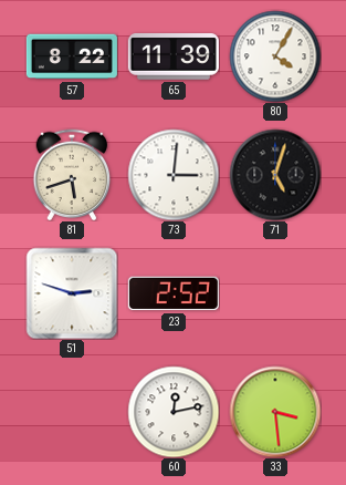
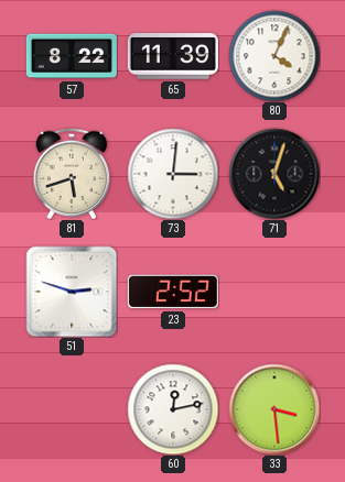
80: 4:05 -> 4:04 (274, 56)
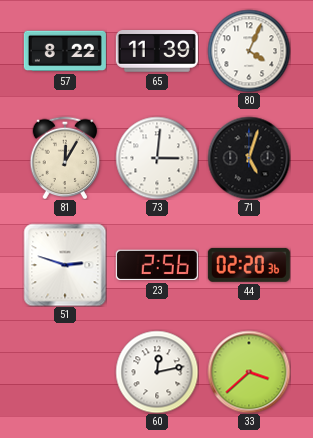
81: 5:42 -> 12:05 (65, 158)
23: 2:52 -> 2:56 (157, 265)
44: none -> 02:20 (249, 265)
33: 3:29 -> 3:38 (249, 372)
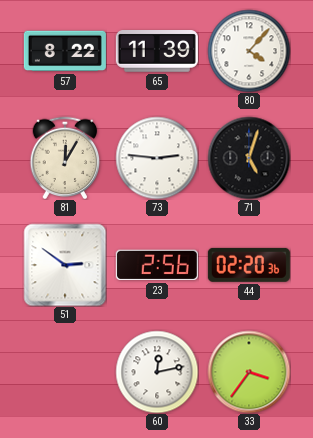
80: 4:04 -> 4:07 (249, 51)
73: 3:01 -> 2:46 (157, 158)
51: 2:48 -> 2:51 (65, 265)
33: 3:38 -> 3:36 (249, 372)
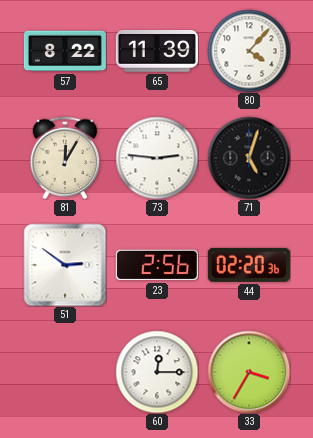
60: 12:13 -> 12:15 (157, 372)
33: 3:36 -> 3:35 (249, 372)
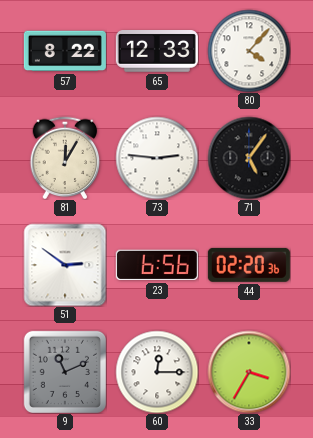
65: 11:39 -> 12:33 (157, 52)
71: 5:03 -> 5:06 (249, 158)
23: 2:56 -> 6:56 (157, 265)
9: none -> 11:11 (64, 371)
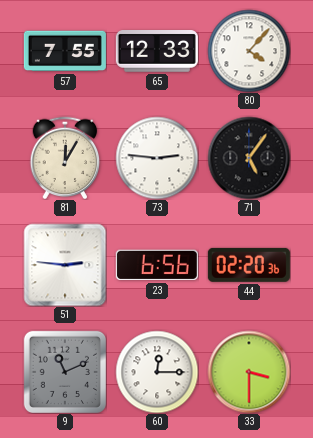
57: 8:22 -> 7:55 (65, 51)
51: 2:51 -> 2:46 (65, 265)
33: 3:35 -> 3:30 (249, 372)
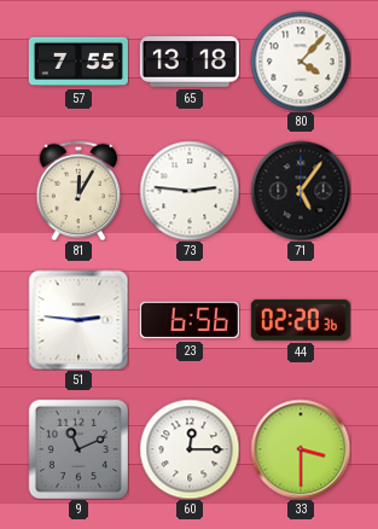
65: 12:33 -> 13:18 (190, 63)
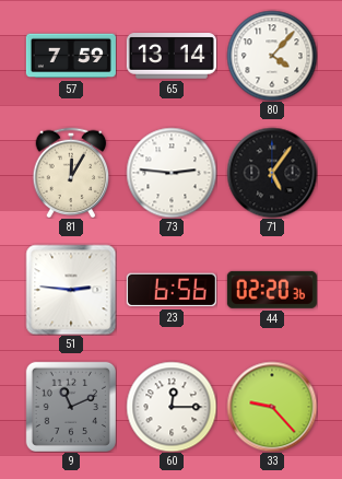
57: 7:55 -> 7:59 (71, 56)
65: 13:18 -> 13:14 (172, 57)
33: 3:30 -> 9:23 (272, 407)
